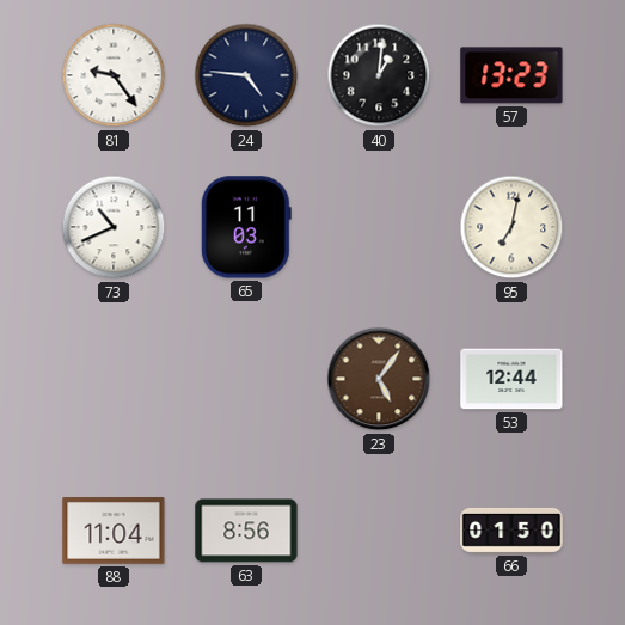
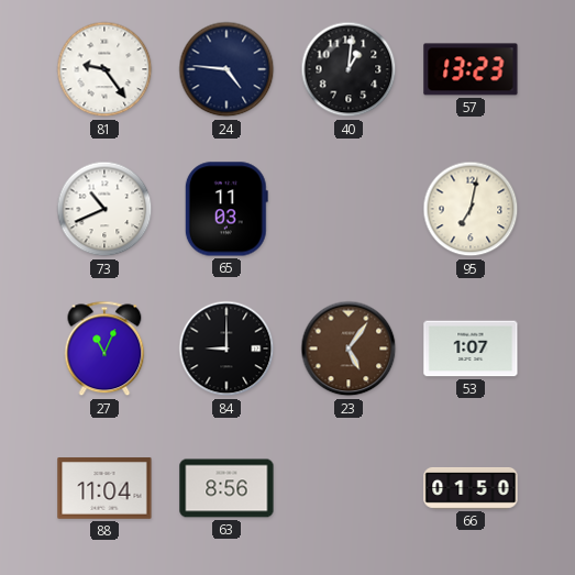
27: none -> 11:04 (104, 349)
84: none -> 9:00 (226, 349)
53: 12:44 -> 1:07 (471, 349)
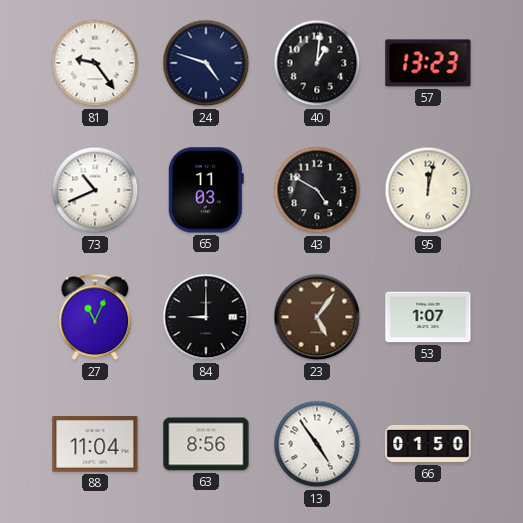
24: 4:46 -> 4:48 (206, 63)
43: none -> 4:50 (317, 190)
95: 7:02 -> 12:02 (428, 190)
13: none -> 4:54 (317, 444)
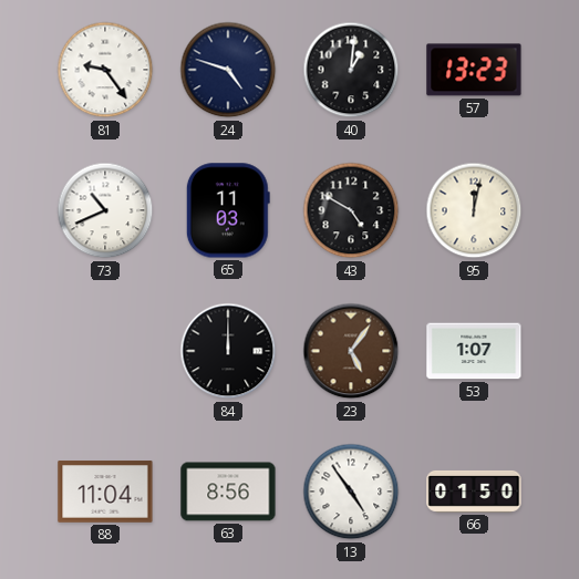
27: 11:04 -> none (95, 317)
84: 9:00 -> 12:00 (228, 351)
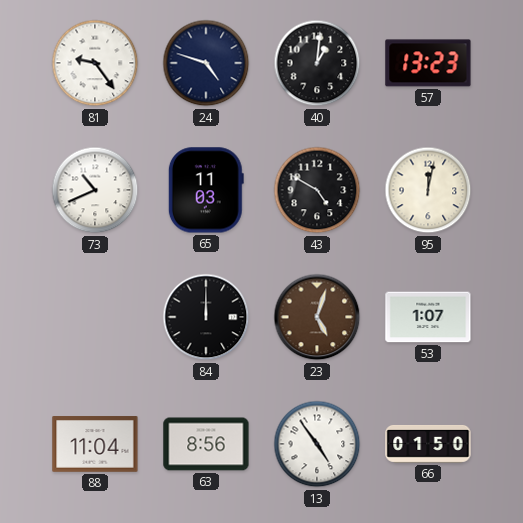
23: 5:06 -> 5:03 (317, 317)
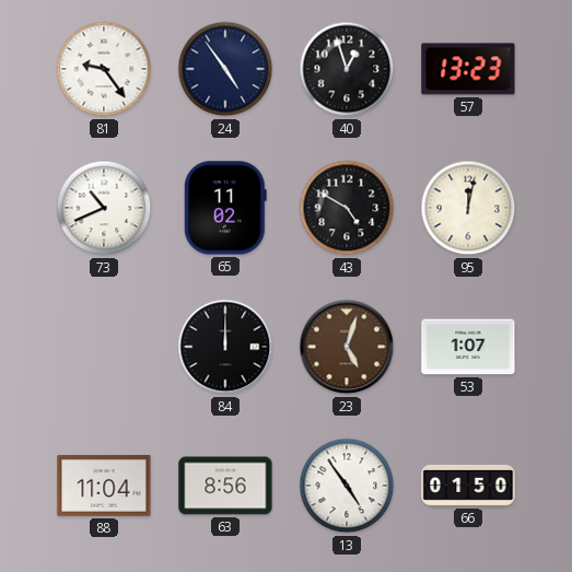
24: 4:48 -> 4:54 (225, 69)
40: 1:01 -> 12:57 (347, 69)
65: 11:03 -> 11:02 (225, 208)
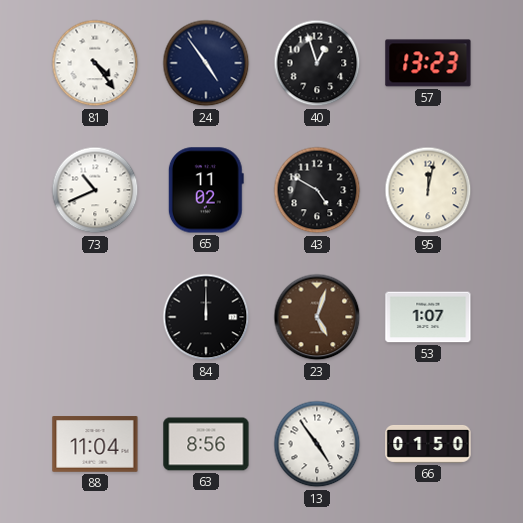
81: 9:24 -> 4:24 (95, 63)
